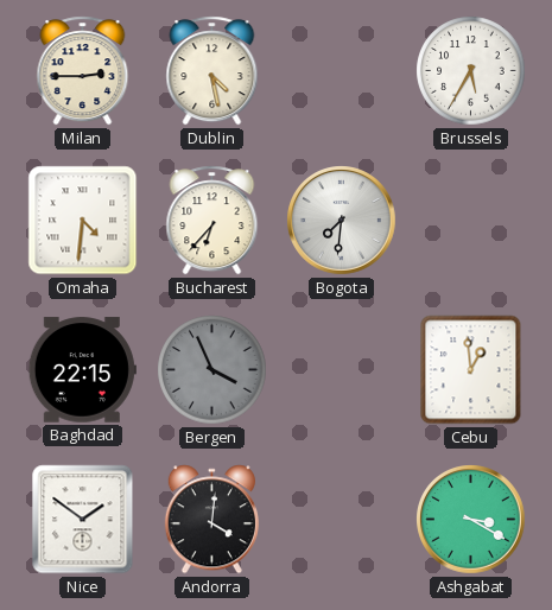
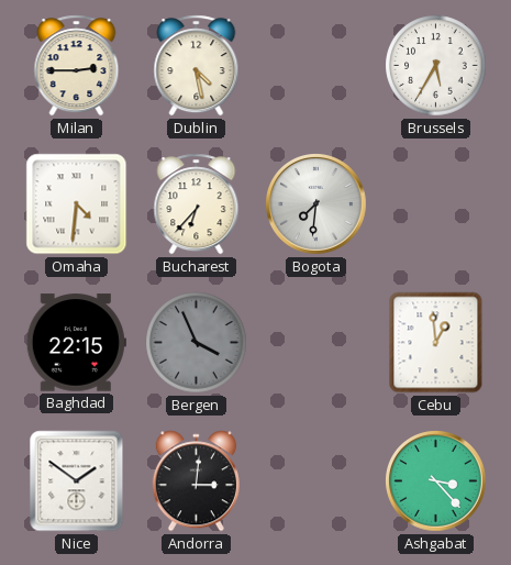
Andorra: 4:01 -> 3:01 (196, 481)
Ashgabat: 3:20 -> 3:23 (436, 481)
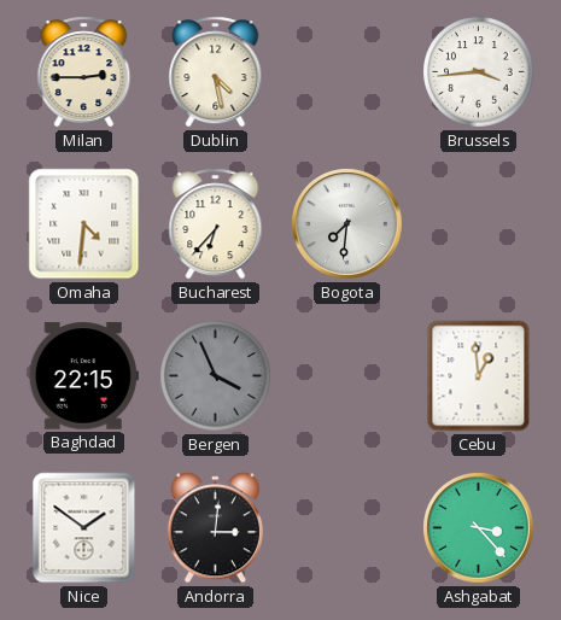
Brussels: 5:35 -> 3:44 (479, 72)
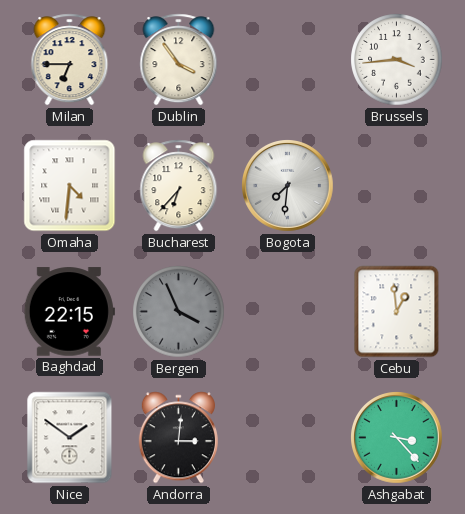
Milan: 2:45 -> 6:45 (70, 60)
Dublin: 4:28 -> 3:54 (179, 60)
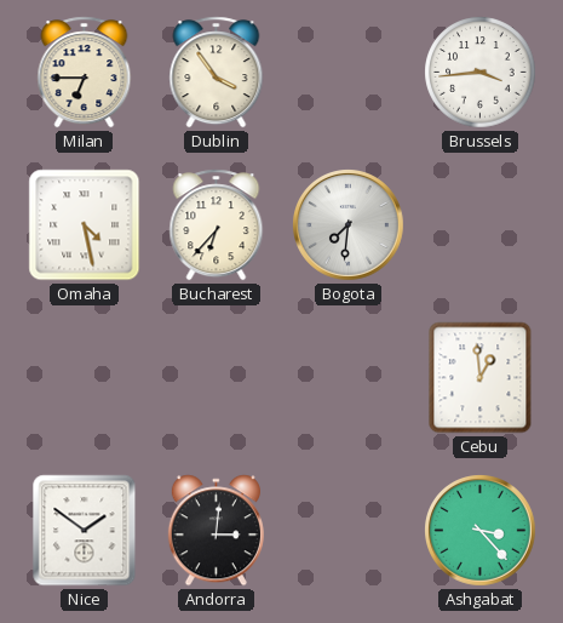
Omaha: 4:31 -> 4:28 (85, 225)
Baghdad: 22:15 -> none (69, 312)
Bergen: 3:56 -> none (179, 312)
